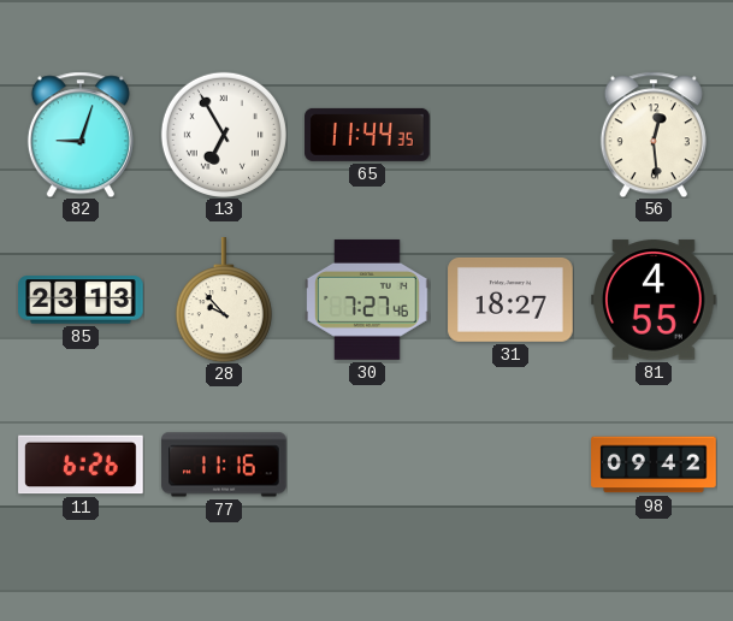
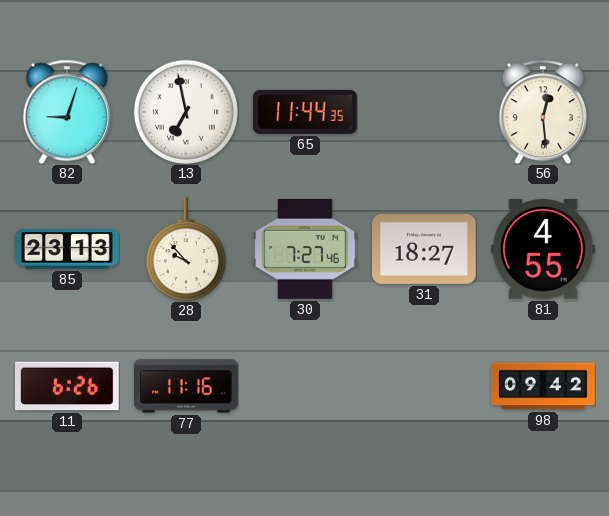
13: 6:55 -> 6:58 (186, 112)
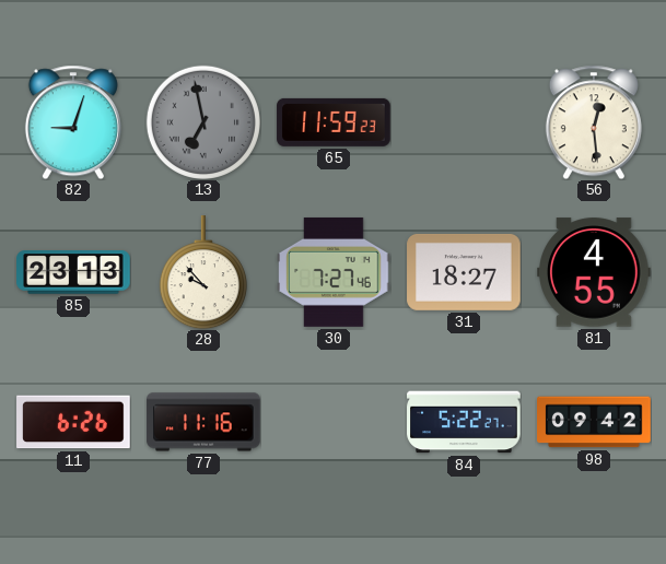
13 dial: white -> grey (203, 122)
65: 11:44 -> 11:59 (334, 122)
84: none -> 5:22 (464, 422)
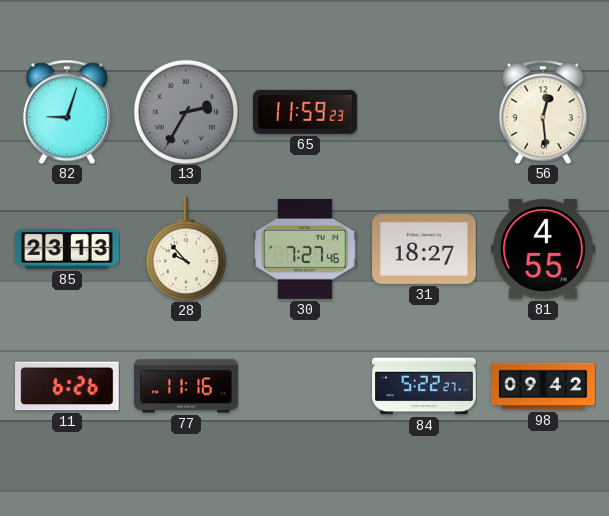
13: 6:58 -> 2:35 (186, 112)
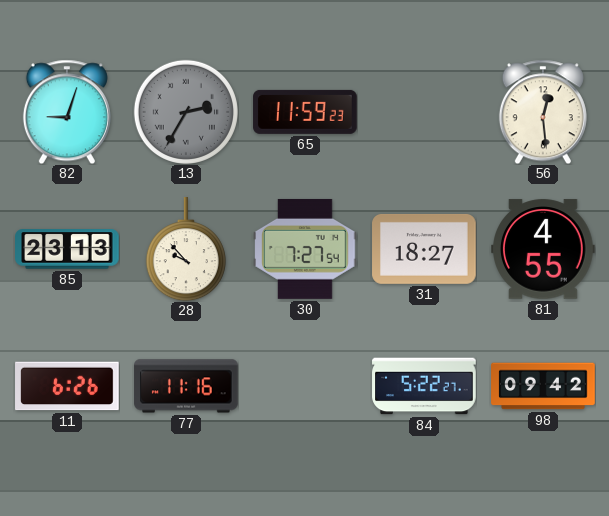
30: 7:27:46 -> 7:27:54 (305, 249)
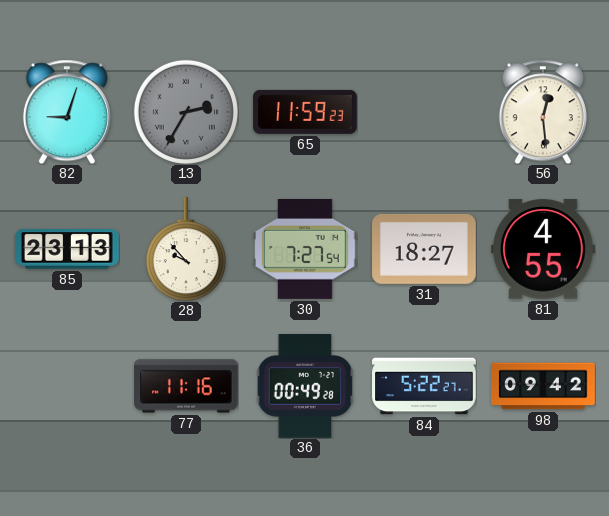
11: 6:26 -> none (67, 386)
36: none -> 00:49 (305, 387)
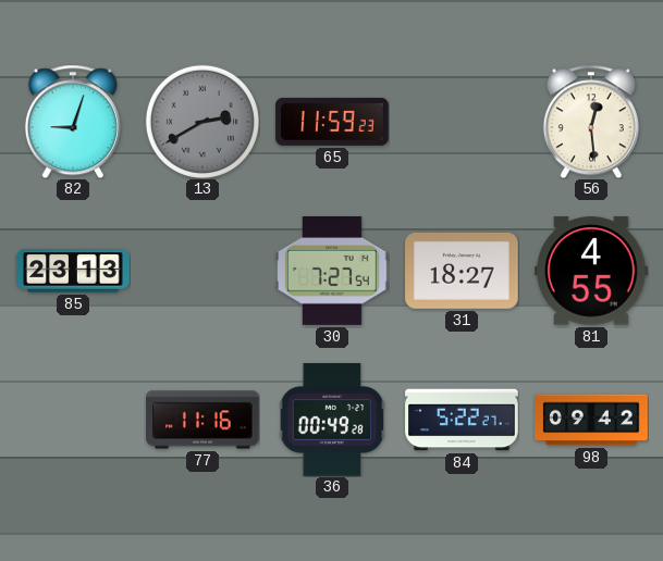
13: 2:35 -> 2:40 (202, 122)
28: 9:53 -> none (186, 249)
